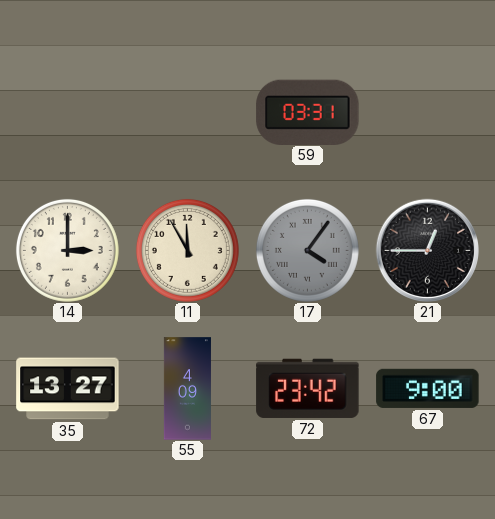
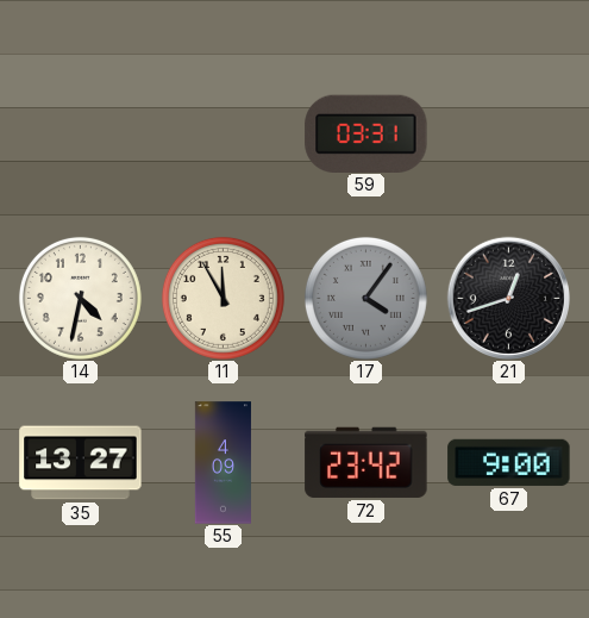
14: 3:00 -> 4:32 (80, 298)
21: 12:45 -> 12:42 (508, 298)
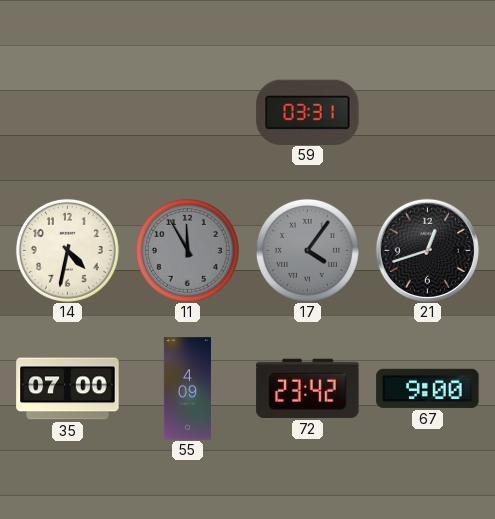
11 dial: cream -> grey (187, 250)
35: 13:27 -> 07:00 (68, 389)
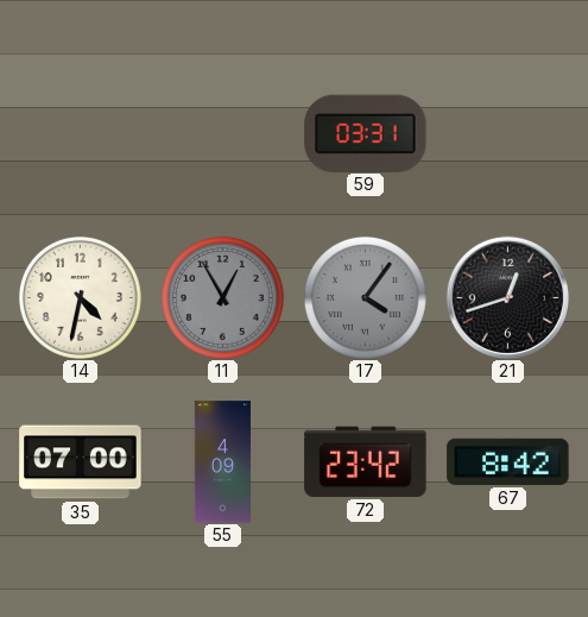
11: 11:55 -> 12:55 (222, 297)
67: 9:00 -> 8:42 (508, 461)
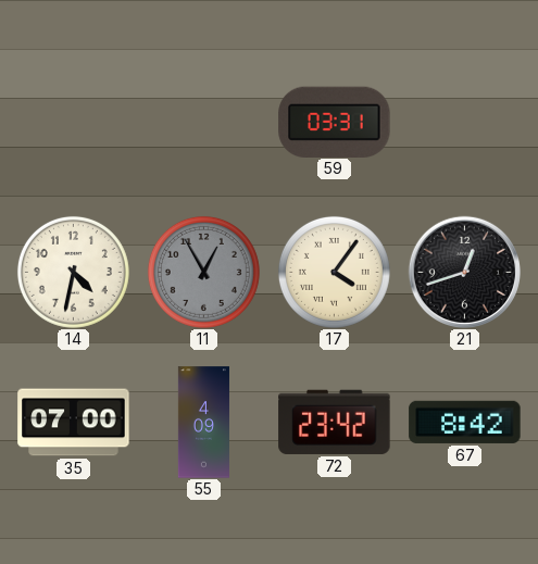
17 dial: grey -> cream (334, 272)
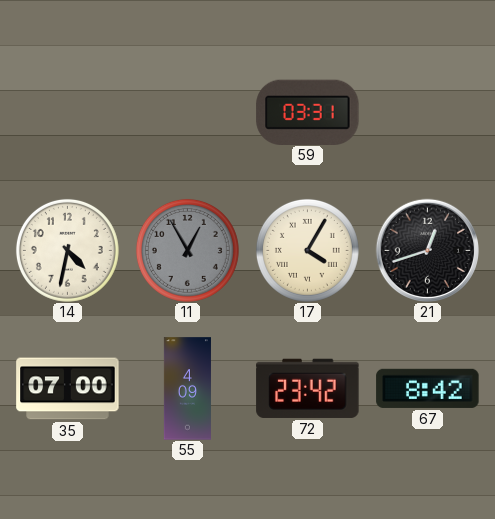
17: 4:06 -> 4:05 (307, 250)
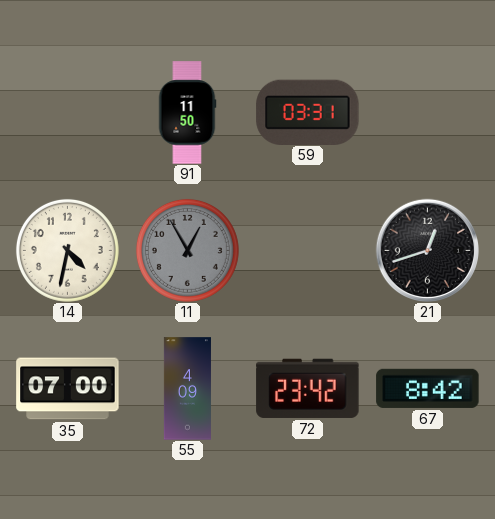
91: none -> 11:50 (187, 113)
17: 4:05 -> none (307, 250)
